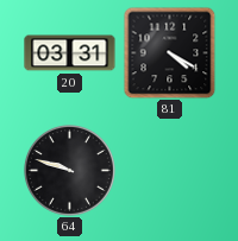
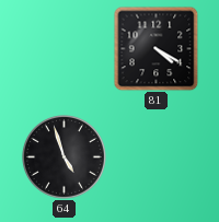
20: 03:31 -> none (70, 53)
64: 9:48 -> 4:57 (64, 156)
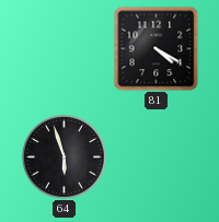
64: 4:57 -> 5:57 (64, 156)
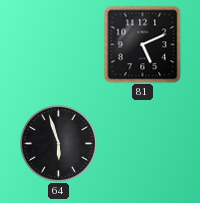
81: 4:20 -> 5:11 (142, 44)
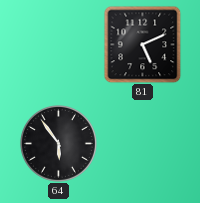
64: 5:57 -> 5:54 (58, 143)
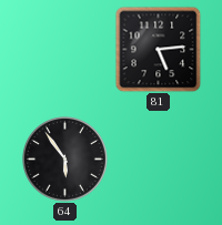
81: 5:11 -> 5:14 (158, 49)
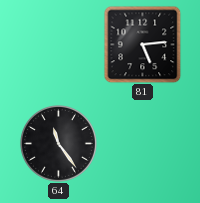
64: 5:54 -> 11:24 (58, 143)
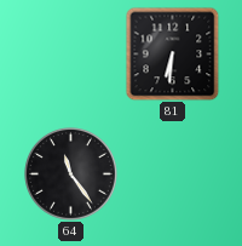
81: 5:14 -> 6:31 (172, 53)
